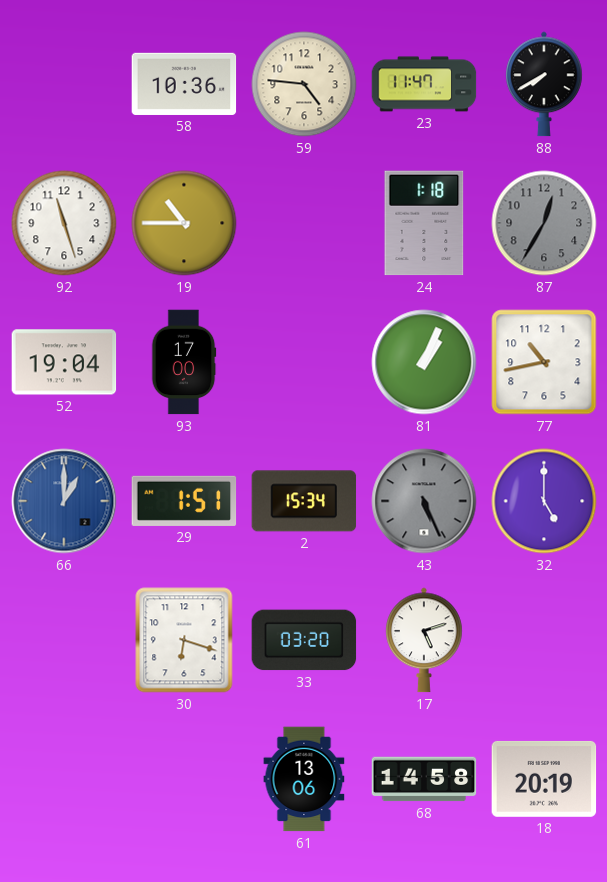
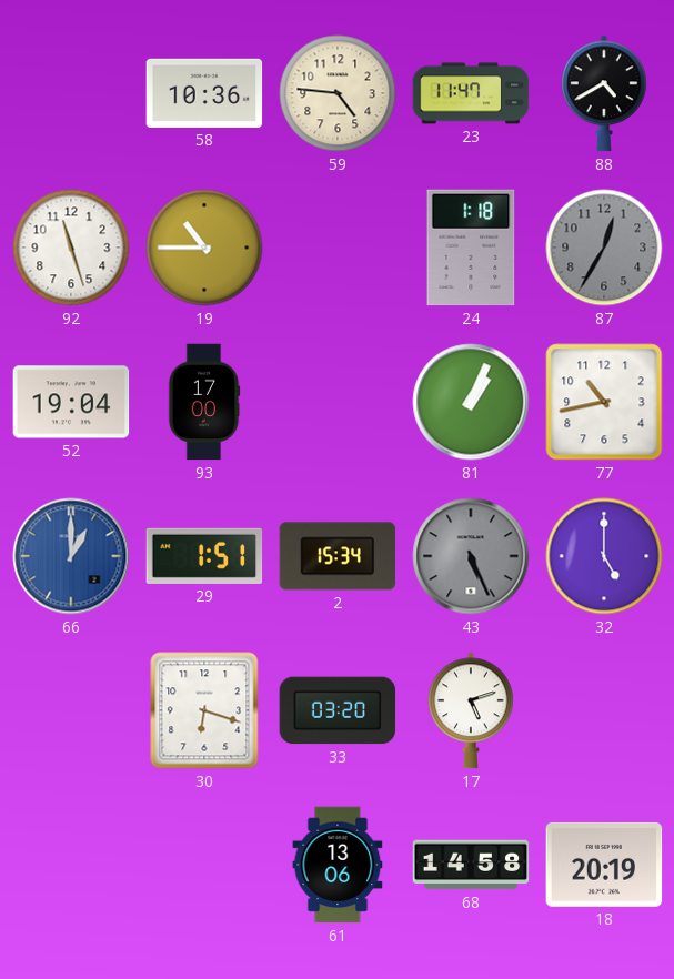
88: 7:40 -> 4:40 (604, 93)
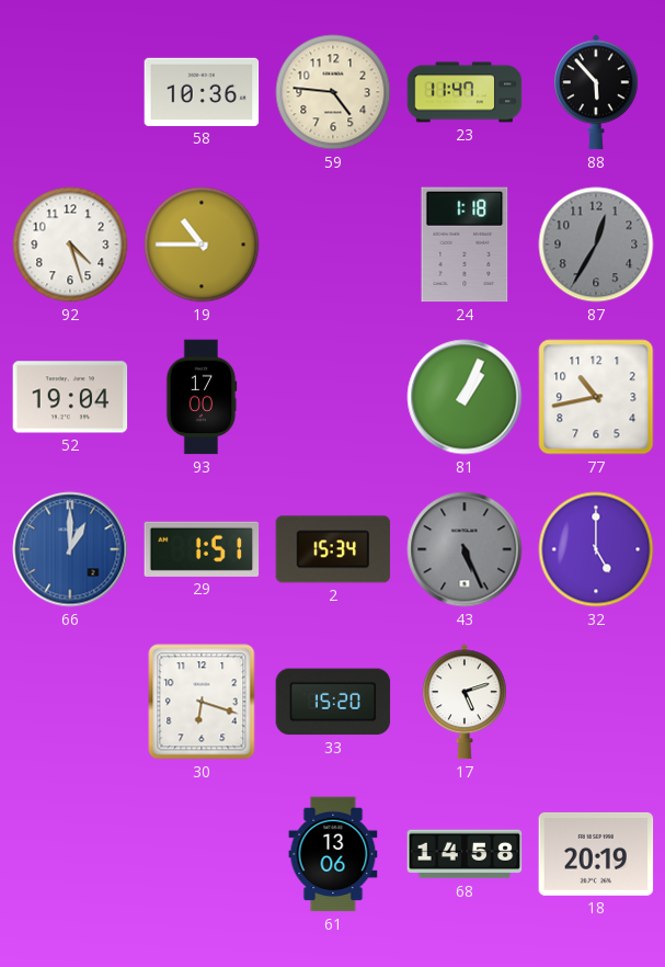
88: 4:40 -> 5:53 (596, 92)
92: 11:27 -> 4:27 (70, 244)
33: 03:20 -> 15:20 (333, 702)
